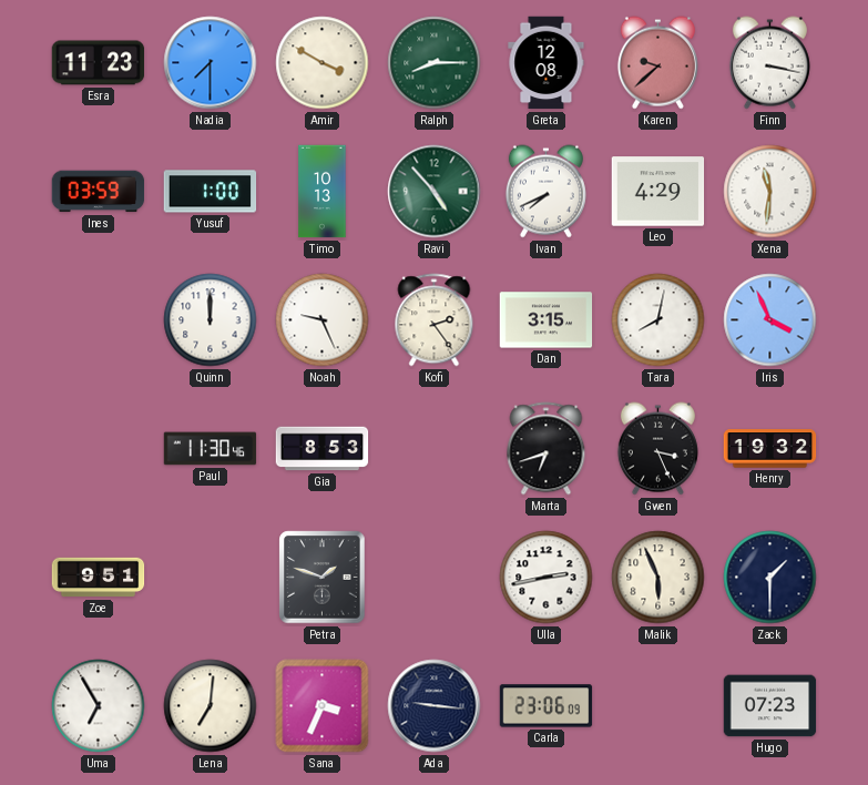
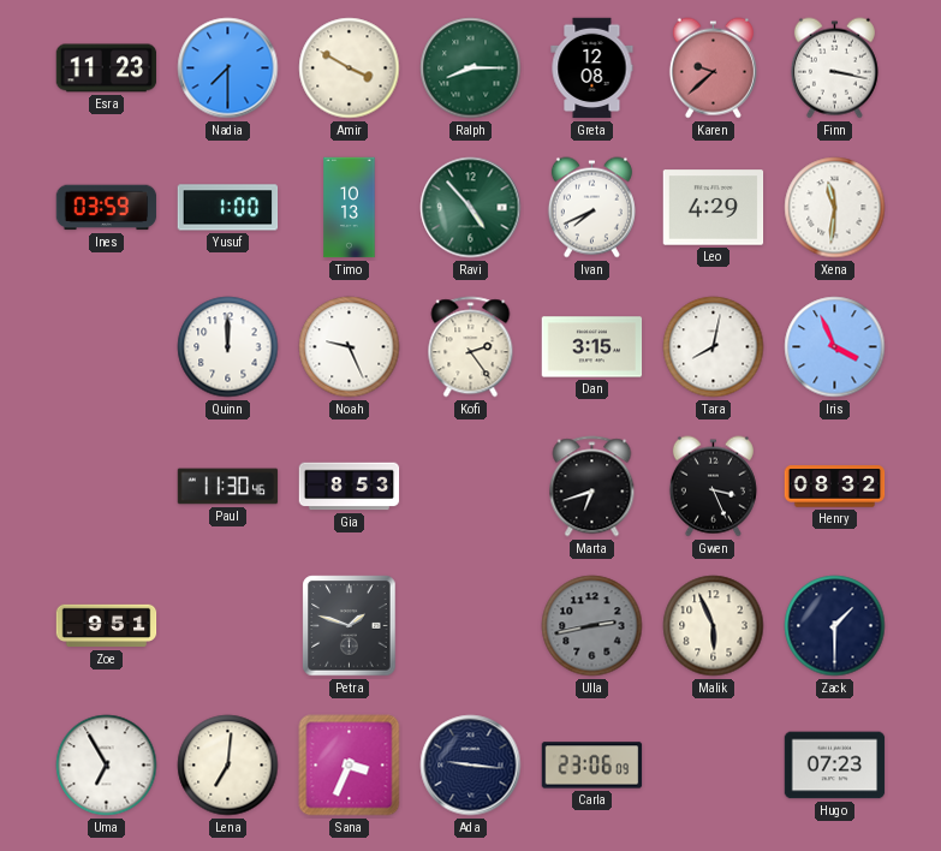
Henry: 19:32 -> 08:32 (835, 487)
Ulla dial: white -> grey (592, 626)
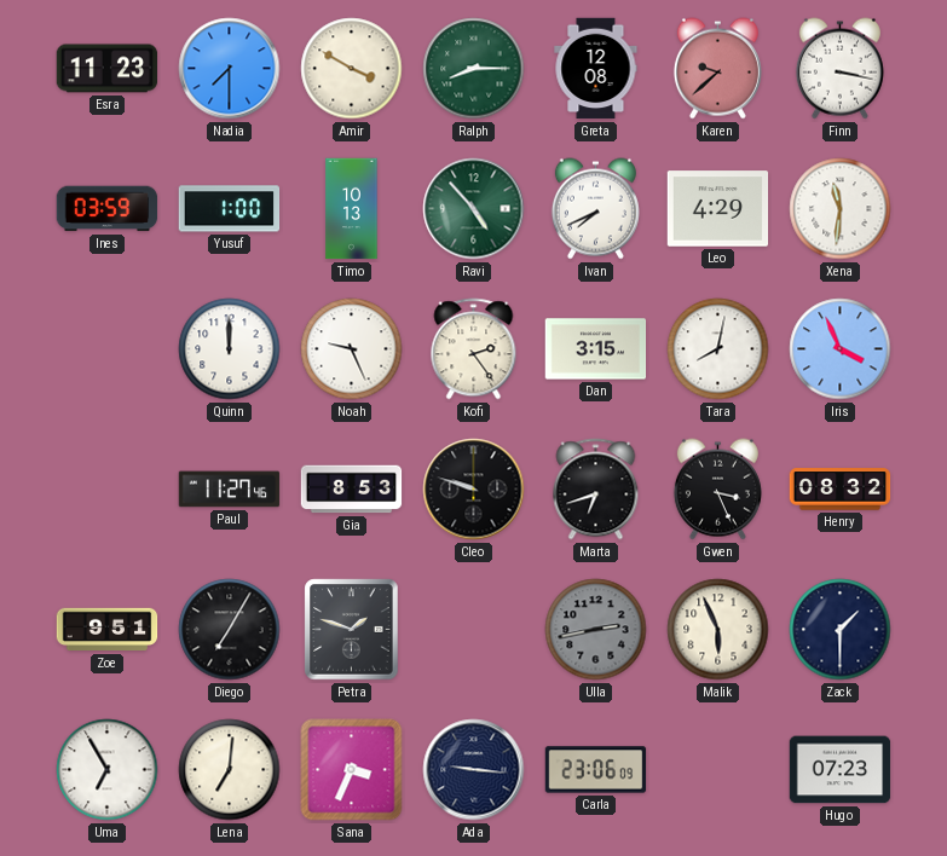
Paul: 11:30 -> 11:27 (230, 490)
Cleo: none -> 9:48 (474, 490)
Diego: none -> 7:05 (230, 630)
